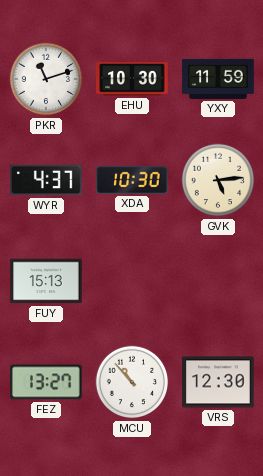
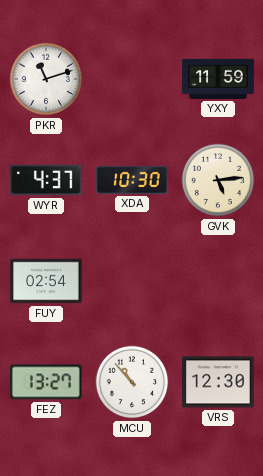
EHU: 10:30 -> none (132, 79)
FUY: 15:13 -> 02:54 (46, 281)
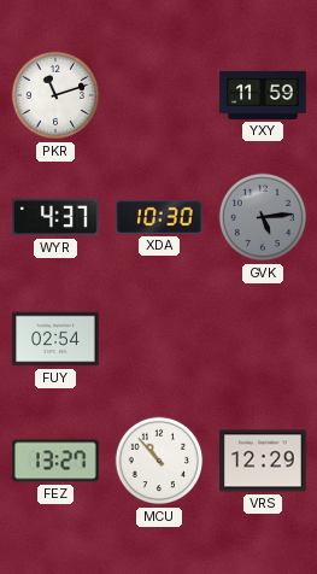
GVK dial: cream -> grey (263, 217)
VRS: 12:30 -> 12:29 (263, 461)
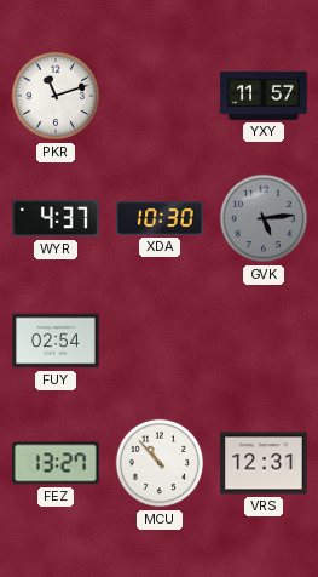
YXY: 11:59 -> 11:57 (264, 96)
VRS: 12:29 -> 12:31 (264, 463)
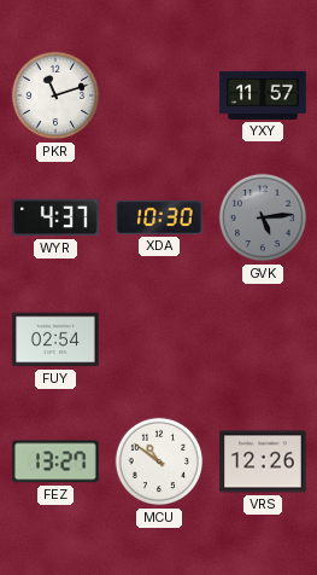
MCU: 10:53 -> 10:51 (159, 461)
VRS: 12:31 -> 12:26 (263, 461)
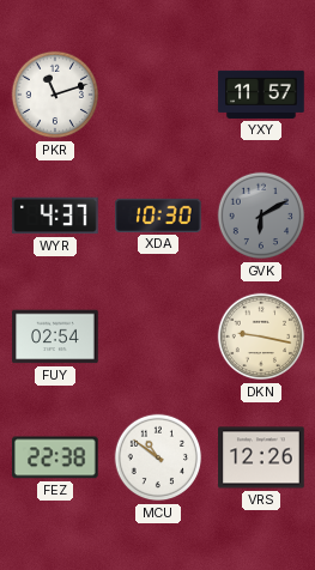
GVK: 5:14 -> 6:10 (261, 216)
DKN: none -> 9:17 (261, 336)
FEZ: 13:27 -> 22:38 (56, 457)
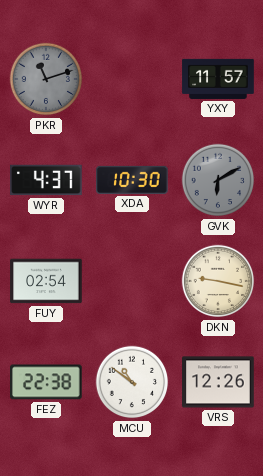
PKR dial: white -> grey (46, 79)
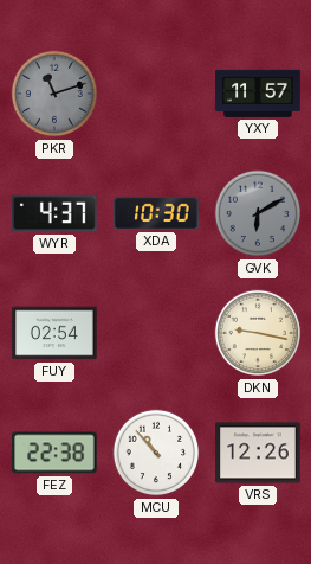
MCU: 10:51 -> 10:53 (156, 453)
